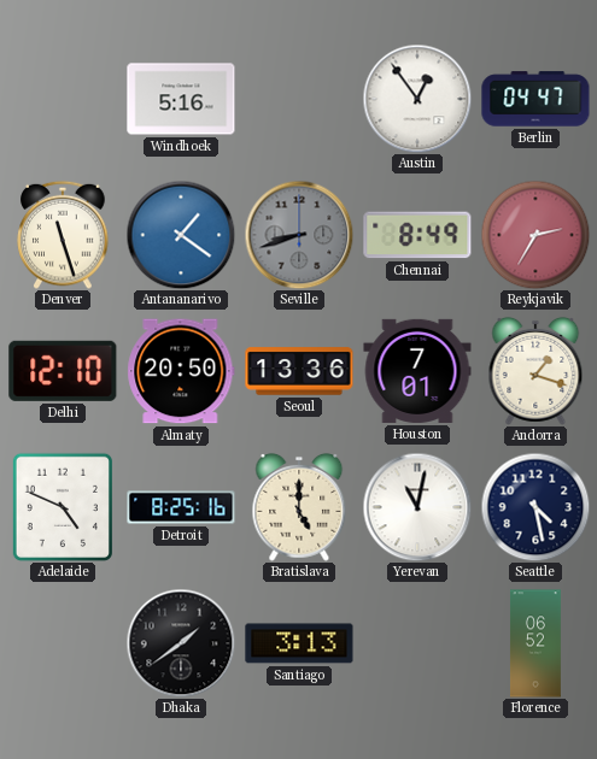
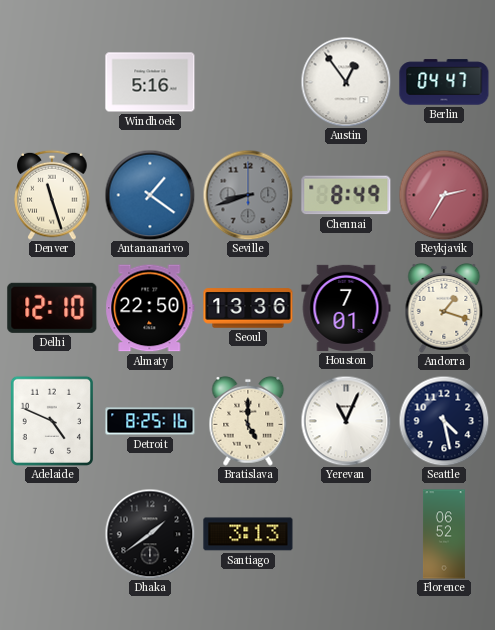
Almaty: 20:50 -> 22:50 (150, 308)
Yerevan: 11:02 -> 11:04 (346, 421)
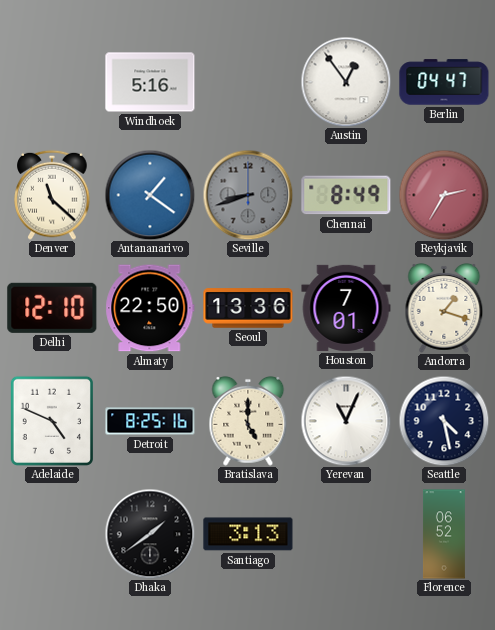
Denver: 11:27 -> 11:22 (52, 195)
